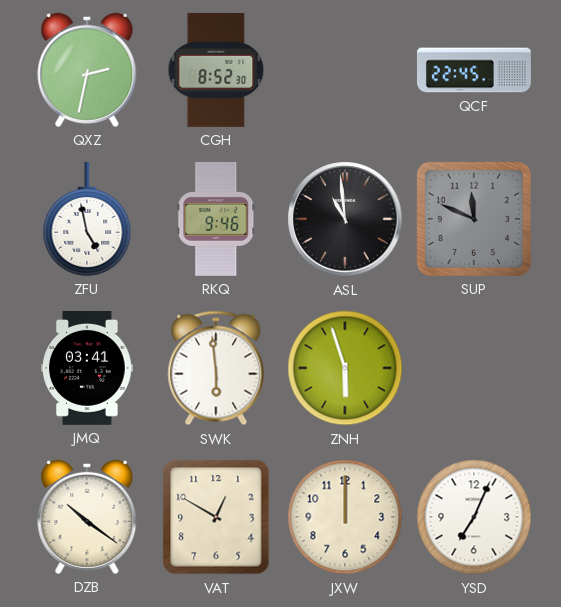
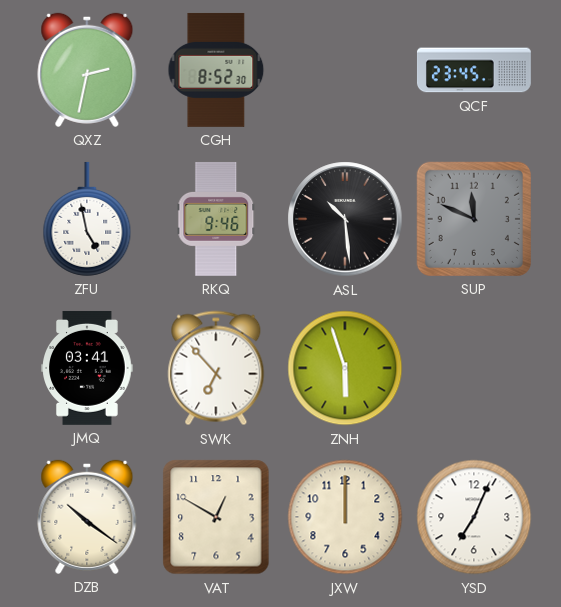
QCF: 22:45 -> 23:45 (474, 70)
ASL: 10:59 -> 10:29 (345, 219)
SWK: 5:59 -> 6:53 (216, 368)
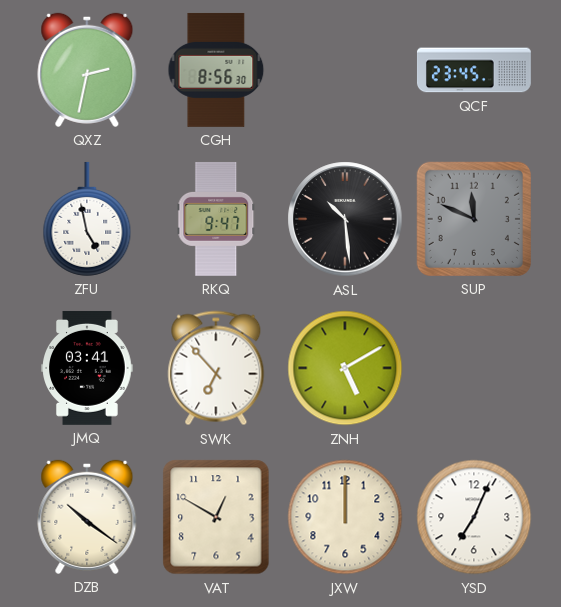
CGH: 8:52 -> 8:56 (216, 70)
RKQ: 9:46 -> 9:47 (216, 219)
ZNH: 5:57 -> 5:10 (345, 368)
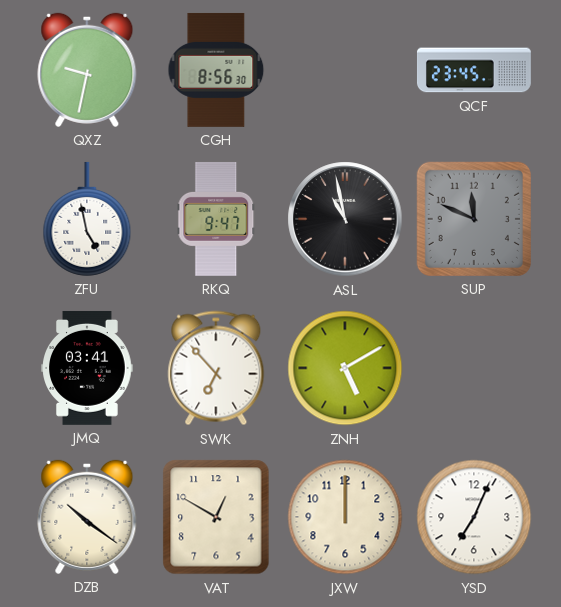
QXZ: 2:32 -> 9:32 (87, 70)
ASL: 10:29 -> 10:58 (345, 219)
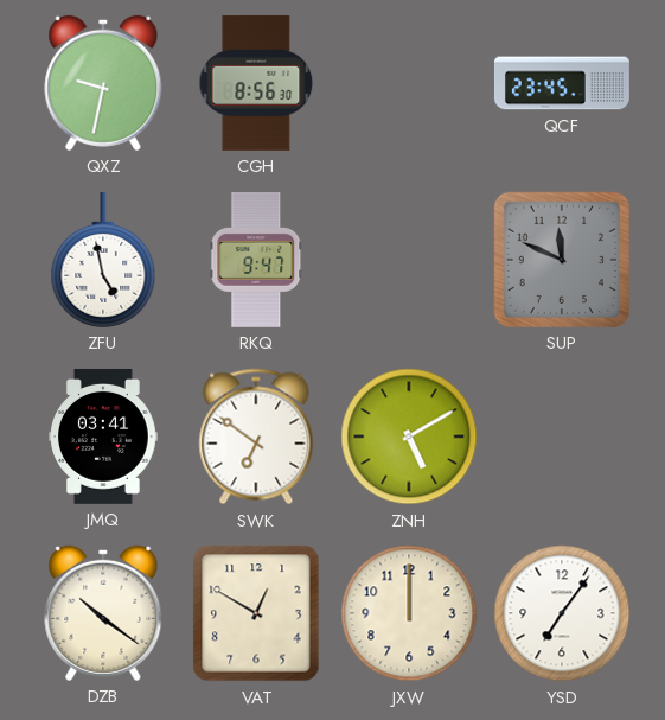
ASL: 10:58 -> none (345, 219)
SWK: 6:53 -> 6:51 (256, 437)
YSD: 7:04 -> 7:06 (562, 613)
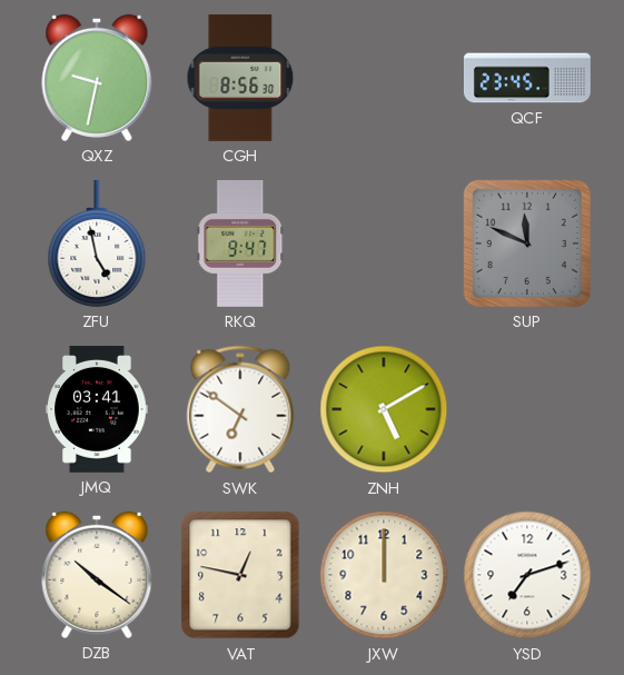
VAT: 12:50 -> 12:47 (240, 575)
YSD: 7:06 -> 7:12 (527, 575)
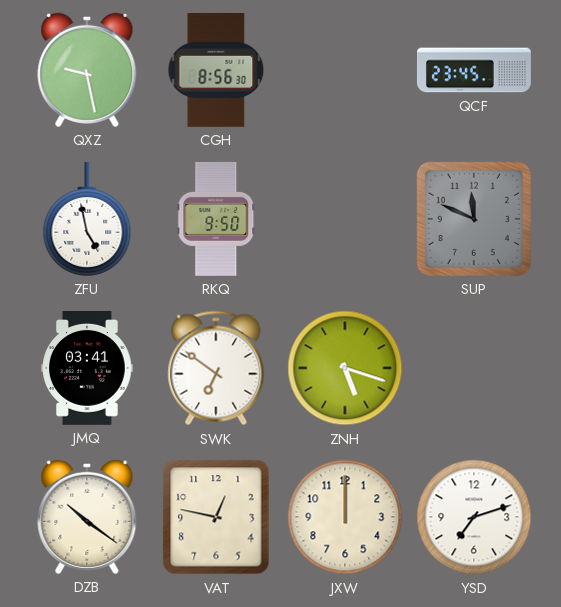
QXZ: 9:32 -> 9:28 (87, 70)
RKQ: 9:47 -> 9:50 (216, 219)
ZNH: 5:10 -> 5:18 (345, 368)
